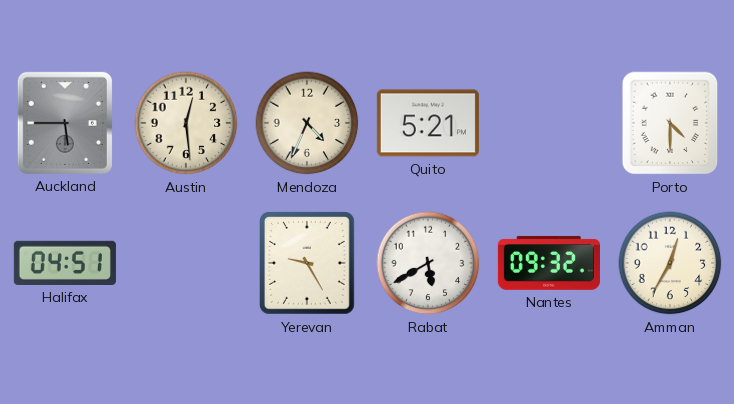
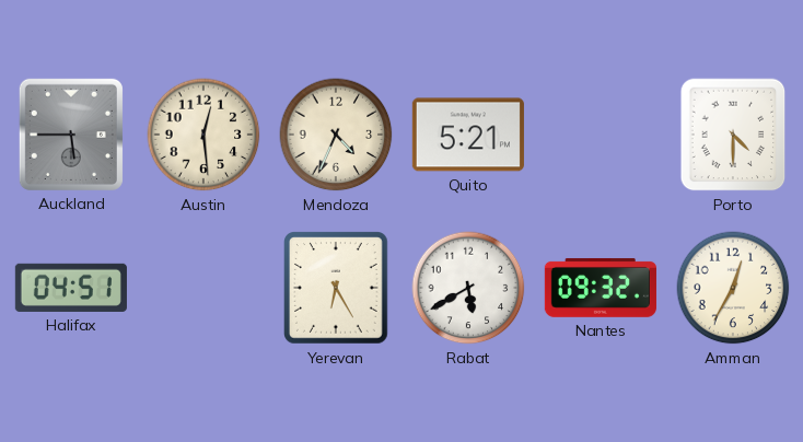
Yerevan: 9:25 -> 6:25 (337, 289)
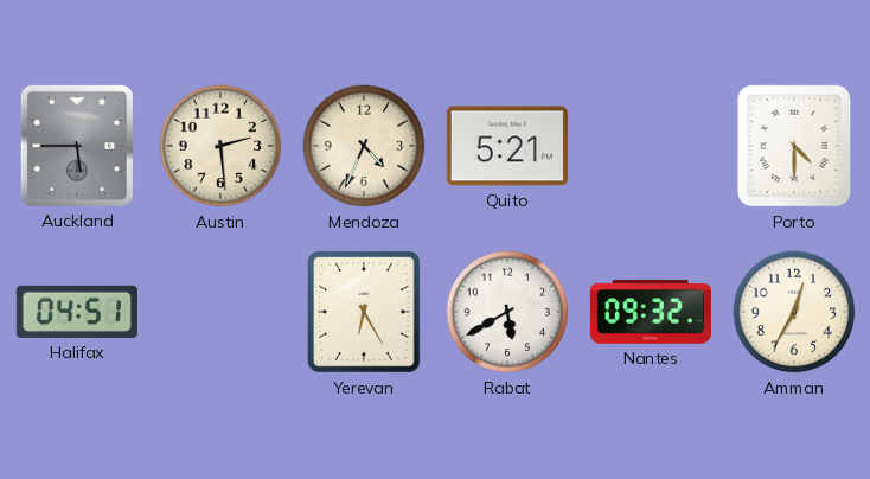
Austin: 12:29 -> 2:29 (220, 146)
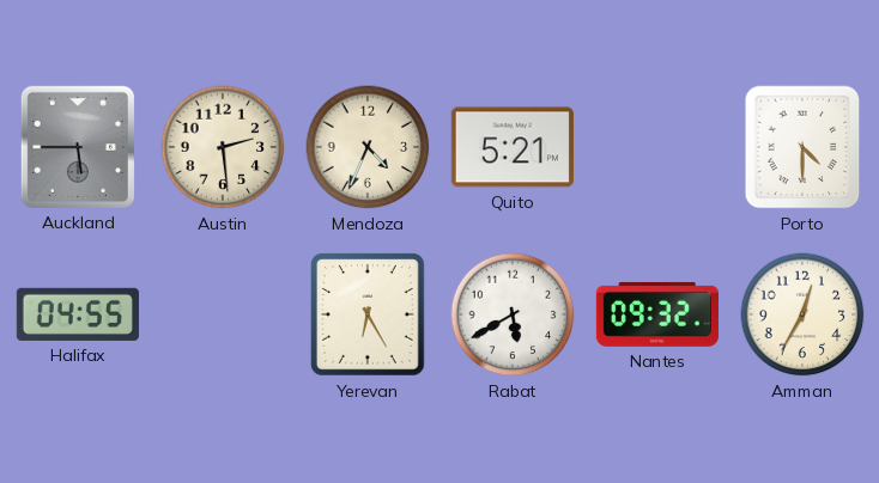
Halifax: 04:51 -> 04:55 (78, 314)
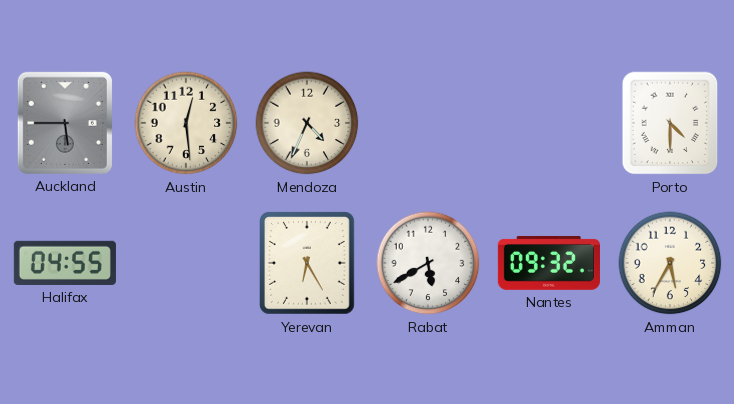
Austin: 2:29 -> 12:29 (186, 123)
Quito: 5:21 -> none (513, 147)
Amman: 12:35 -> 5:35 (670, 263)
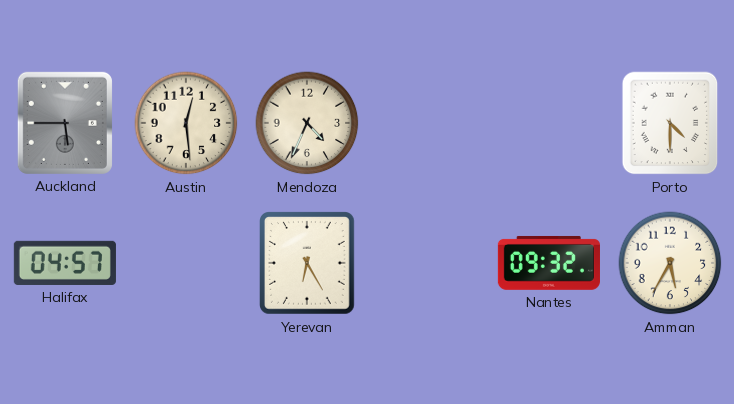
Halifax: 04:55 -> 04:57 (65, 263)
Rabat: 5:40 -> none (428, 263)
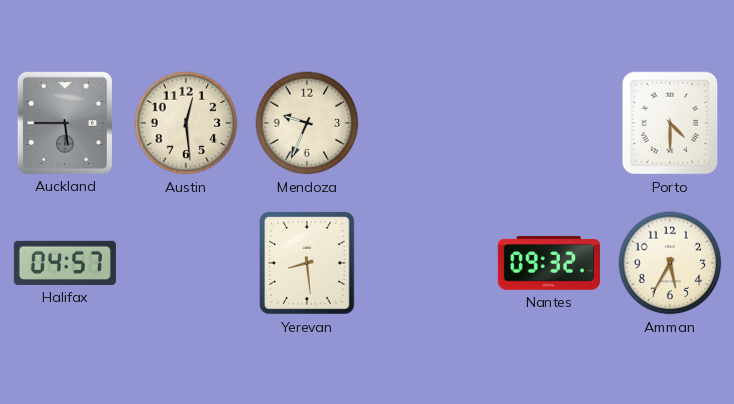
Mendoza: 4:34 -> 9:34 (307, 123)
Yerevan: 6:25 -> 8:29 (308, 264)
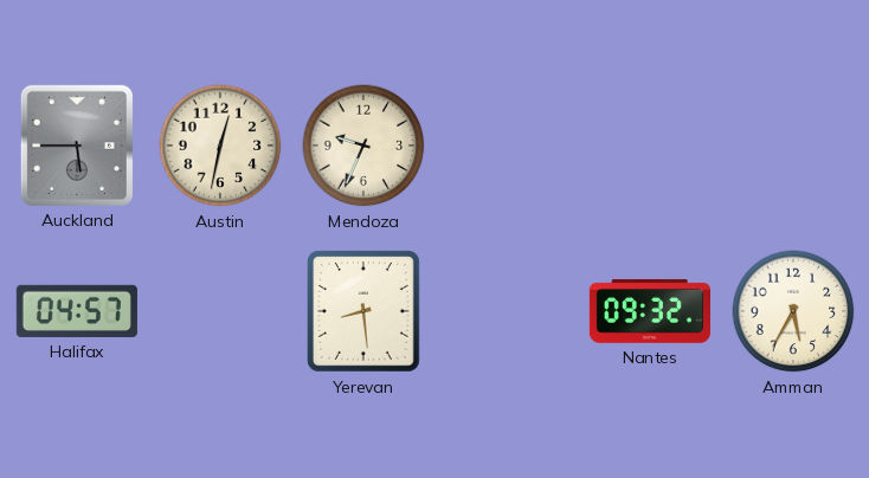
Austin: 12:29 -> 12:32 (220, 146)
Porto: 4:30 -> none (670, 123)
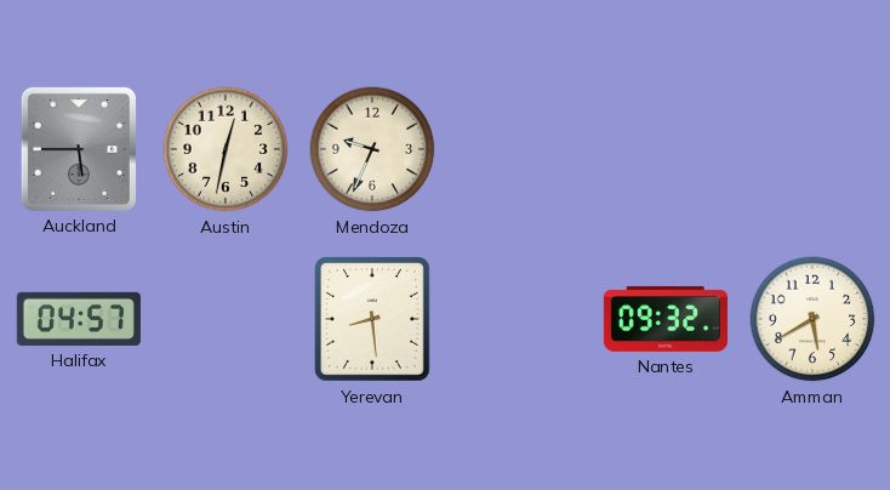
Amman: 5:35 -> 5:40 (812, 319)
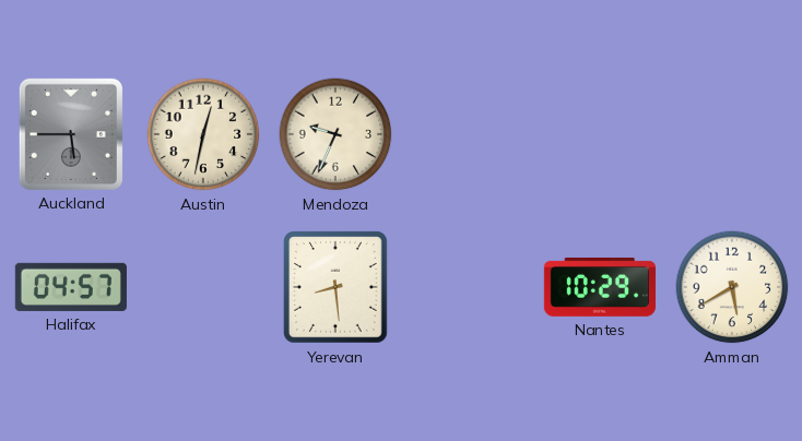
Nantes: 09:32 -> 10:29 (600, 287)
